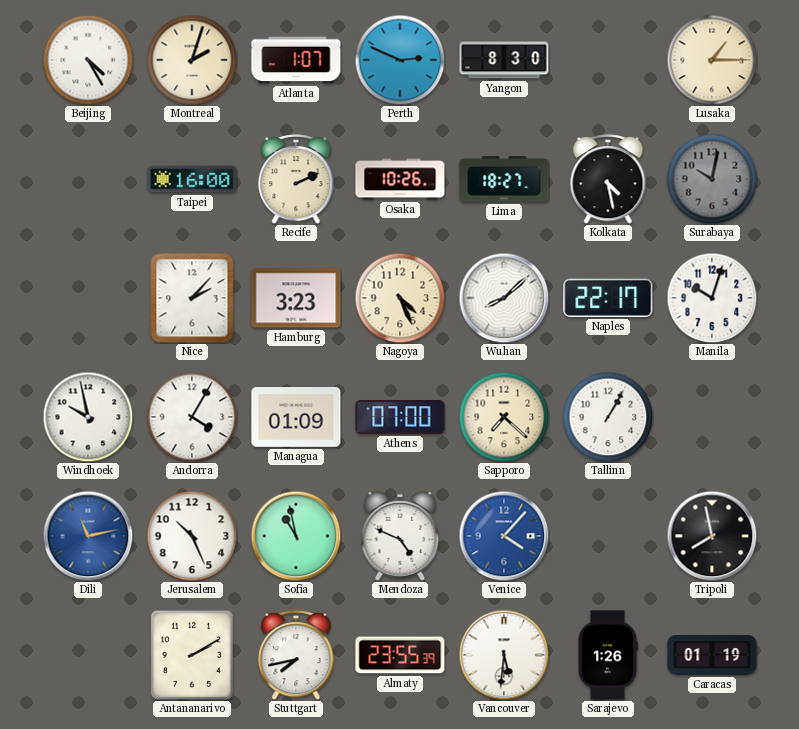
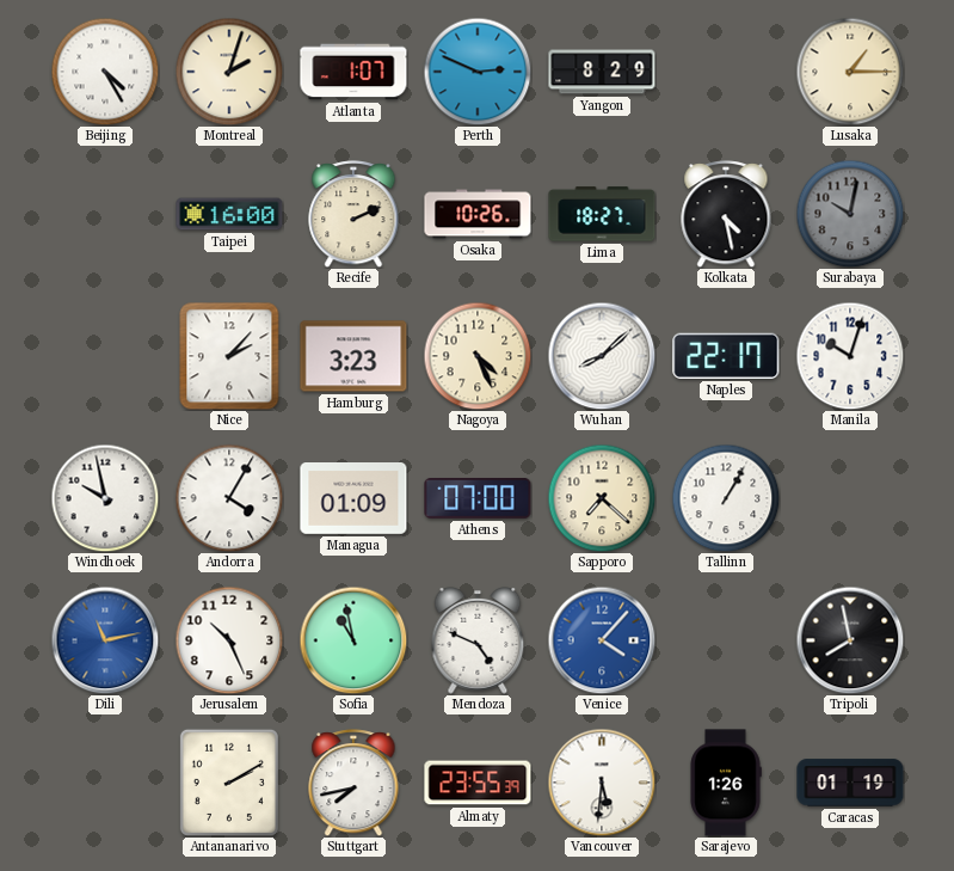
Yangon: 8:30 -> 8:29 (602, 72)
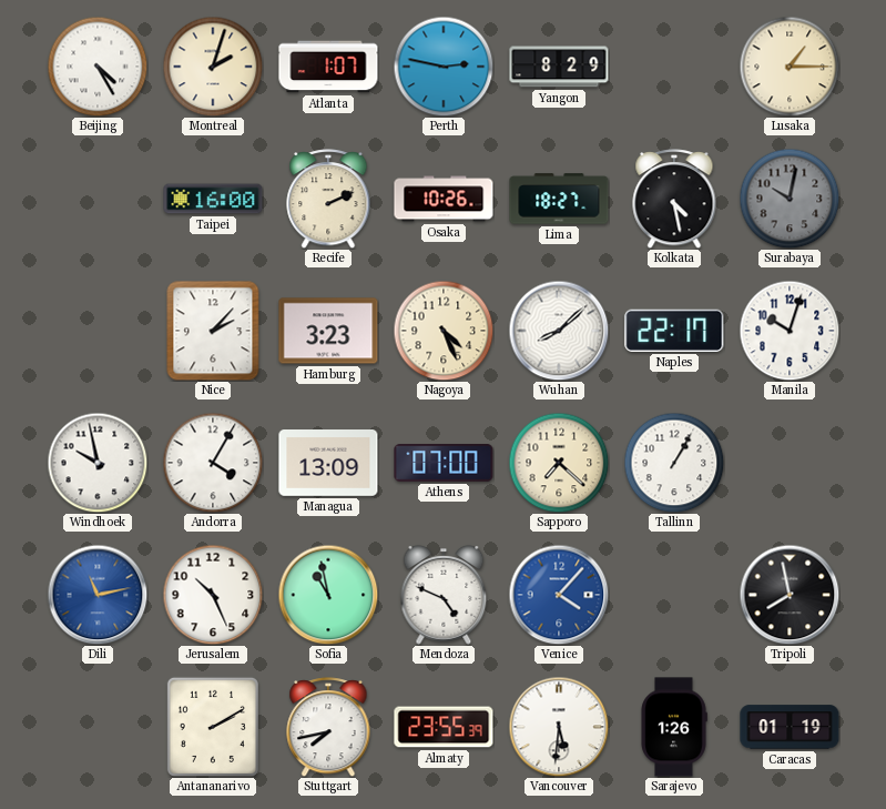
Perth: 2:49 -> 2:47 (444, 67)
Managua: 01:09 -> 13:09 (328, 464)
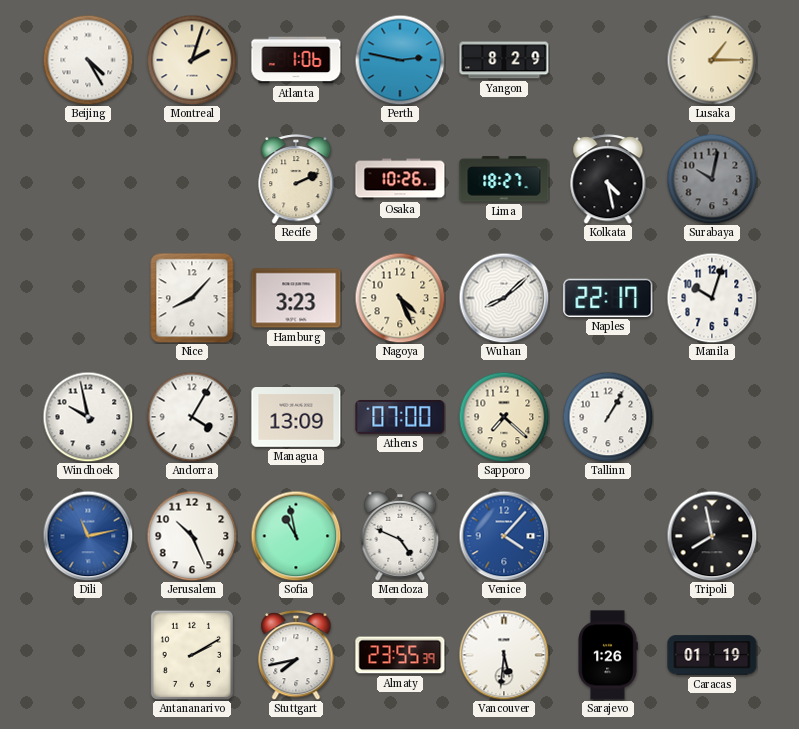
Atlanta: 1:07 -> 1:06 (296, 60)
Taipei: 16:00 -> none (213, 199)
Nice: 2:07 -> 8:07 (192, 298)
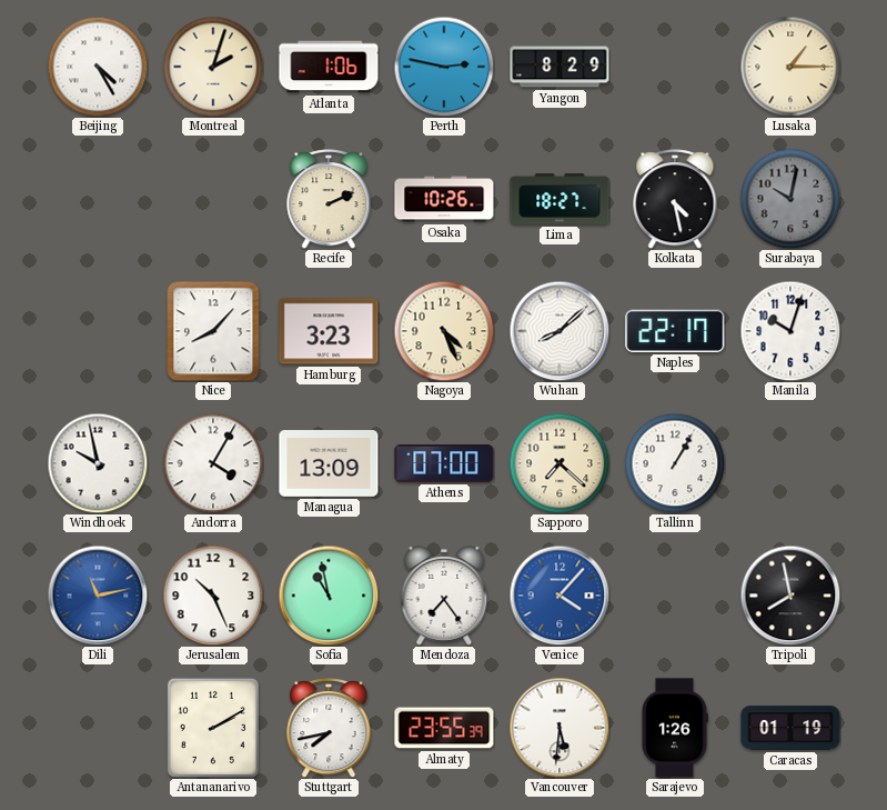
Mendoza: 4:49 -> 7:24 (444, 597)
